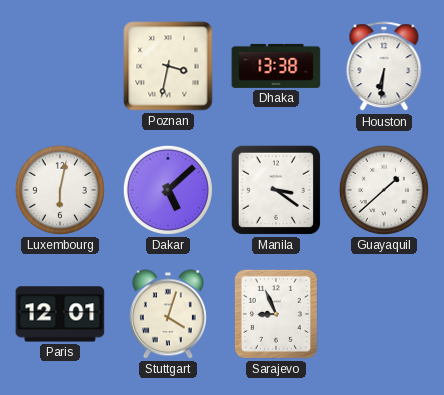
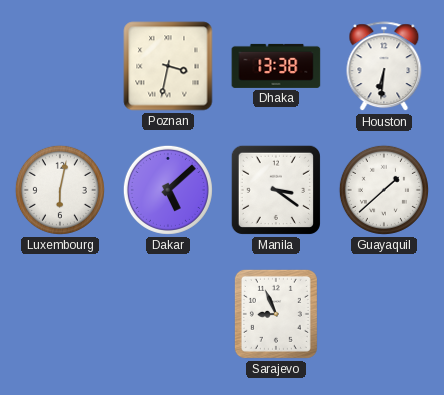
Paris: 12:01 -> none (60, 314)
Stuttgart: 4:03 -> none (168, 314)
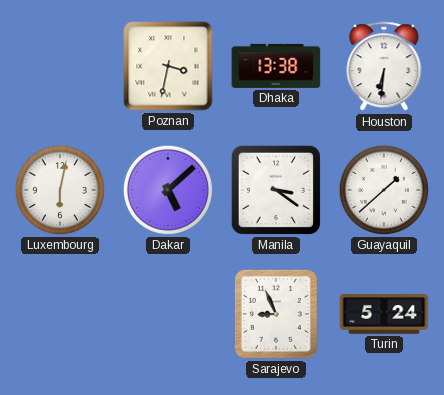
Turin: none -> 5:24 (384, 314)
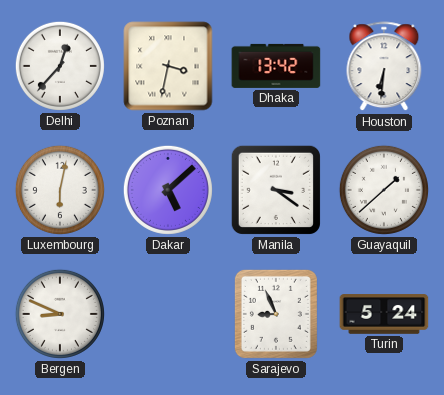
Delhi: none -> 12:37 (60, 66)
Dhaka: 13:38 -> 13:42 (276, 66)
Bergen: none -> 8:49 (60, 314)
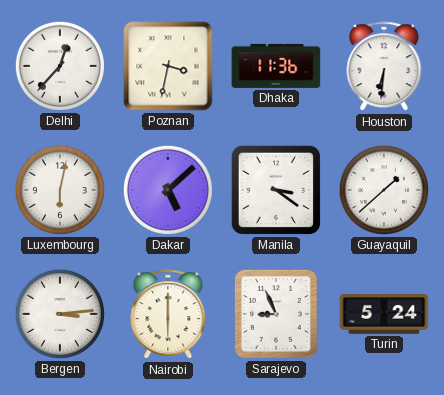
Dhaka: 13:42 -> 11:36 (276, 66)
Bergen: 8:49 -> 3:14 (60, 314)
Nairobi: none -> 6:00 (168, 315)
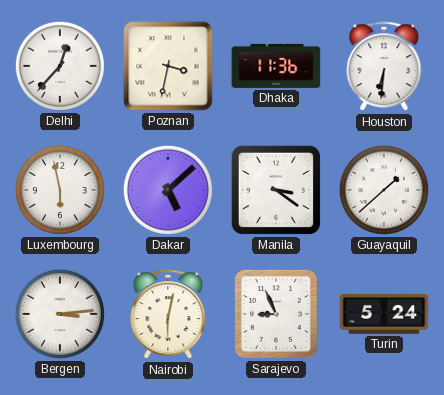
Luxembourg: 6:02 -> 5:58 (60, 190)
Nairobi: 6:00 -> 6:02 (168, 315)
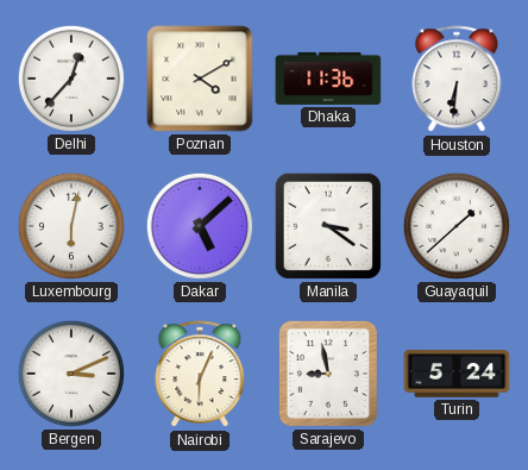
Poznan: 3:32 -> 4:10 (200, 79)
Luxembourg: 5:58 -> 6:02 (71, 226)
Bergen: 3:14 -> 3:11 (71, 374)
Nairobi: 6:02 -> 6:04 (200, 375)
Sarajevo: 8:56 -> 8:58 (328, 374)
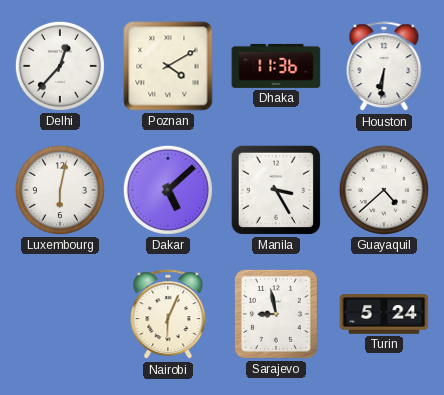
Manila: 3:21 -> 3:25 (276, 190)
Guayaquil: 1:38 -> 4:38 (384, 190)
Bergen: 3:11 -> none (71, 374)
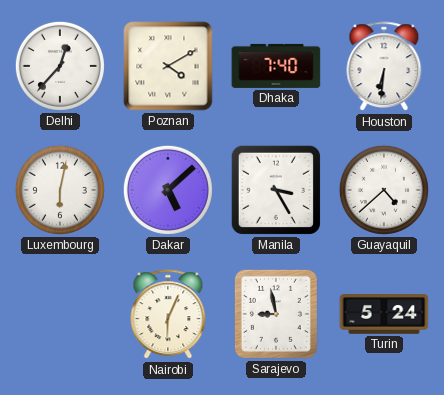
Dhaka: 11:36 -> 7:40 (276, 66)
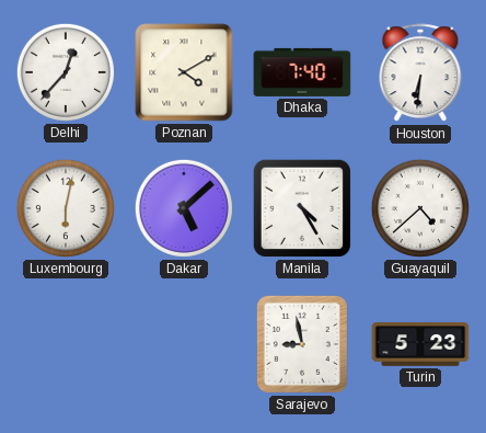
Manila: 3:25 -> 4:25 (302, 208)
Nairobi: 6:04 -> none (168, 315)
Turin: 5:24 -> 5:23 (420, 344)
